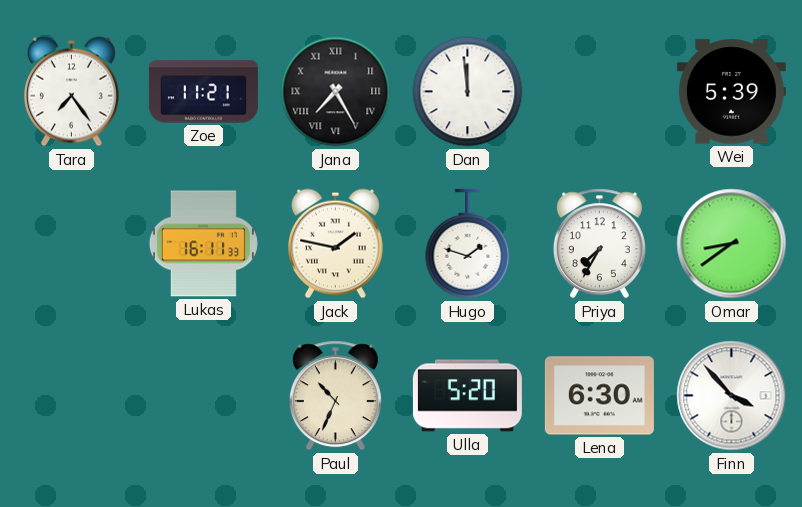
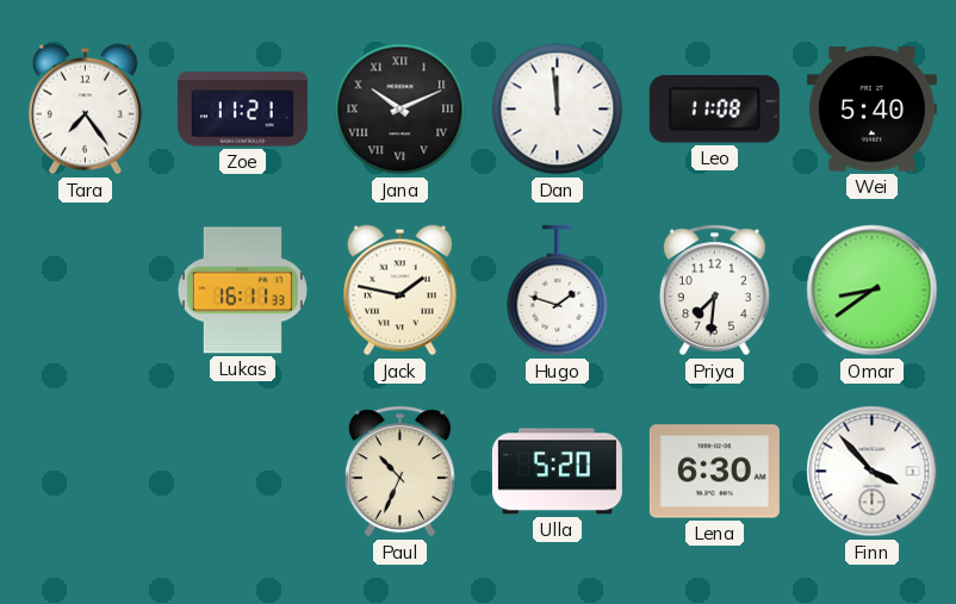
Jana: 7:25 -> 10:11 (401, 110)
Leo: none -> 11:08 (714, 110)
Wei: 5:39 -> 5:40 (871, 110)
Priya: 7:35 -> 7:31 (714, 291)
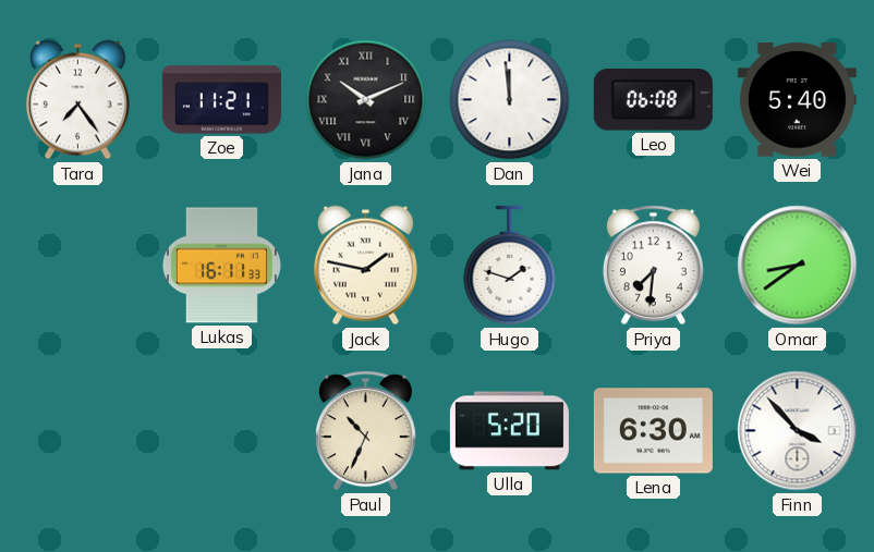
Leo: 11:08 -> 06:08 (653, 100)
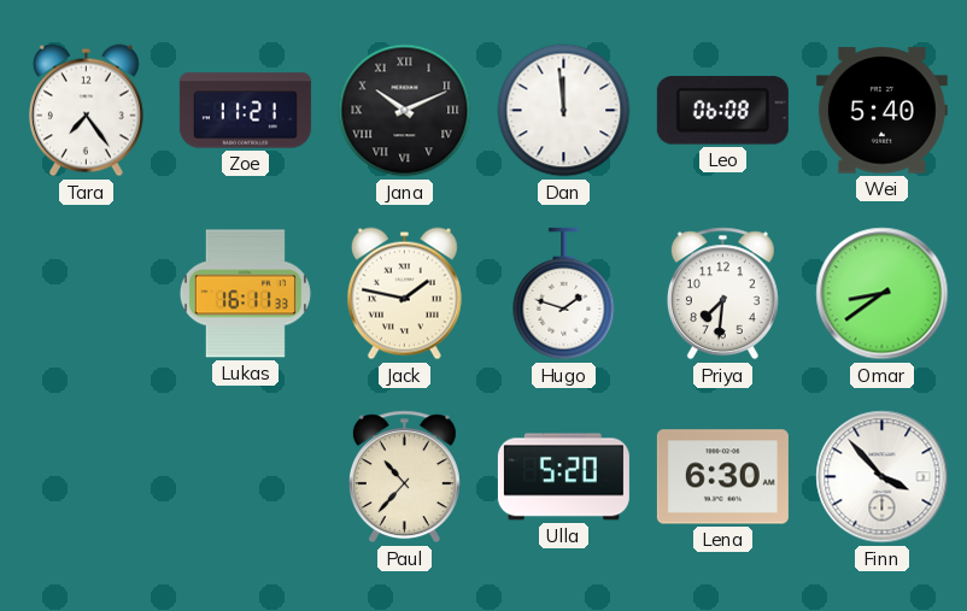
Paul: 10:34 -> 10:37 (404, 477)
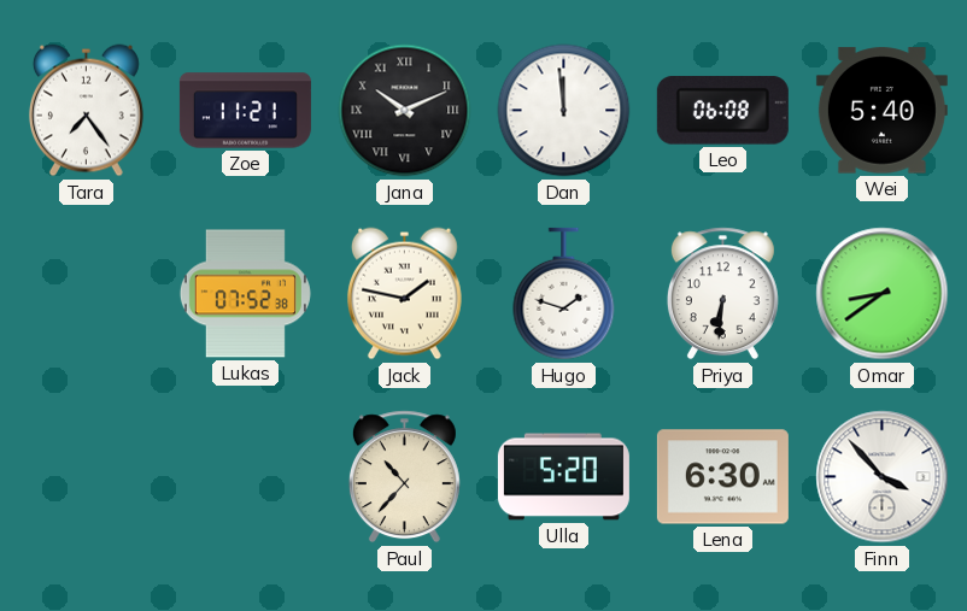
Lukas: 16:11 -> 07:52 (245, 294)
Priya: 7:31 -> 6:31 (722, 294)
